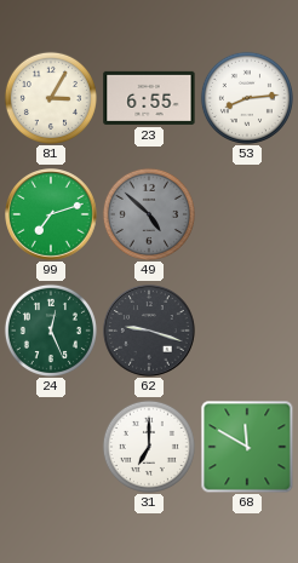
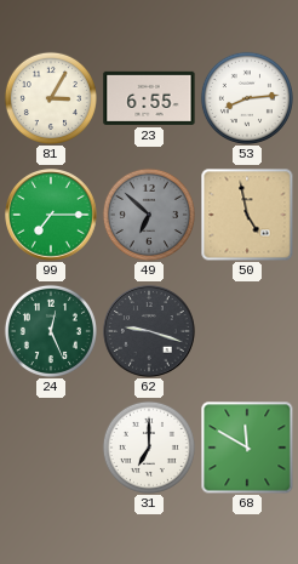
99: 7:12 -> 7:15 (51, 215)
49: 4:52 -> 6:52 (149, 215)
50: none -> 4:58 (247, 215)
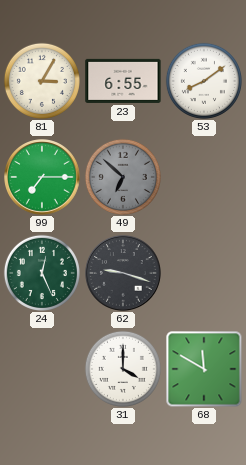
53: 8:14 -> 8:09 (204, 81)
50: 4:58 -> none (247, 215)
31: 7:00 -> 4:00 (123, 369)
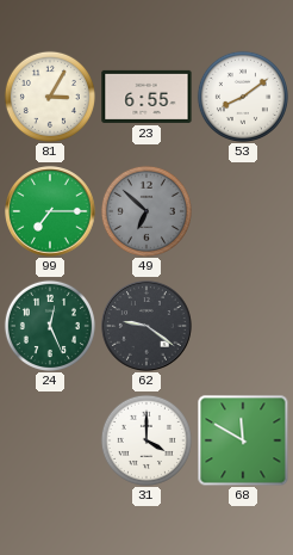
62: 9:18 -> 9:21 (146, 326)
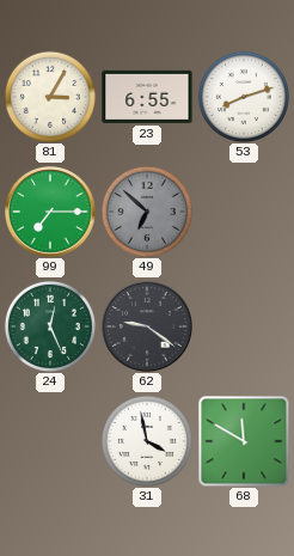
53: 8:09 -> 8:12 (244, 97)
31: 4:00 -> 3:58 (147, 441)
